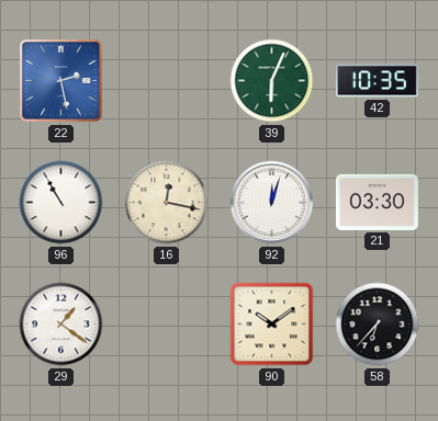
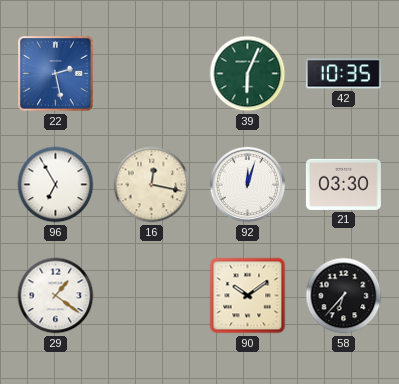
96: 10:55 -> 6:55 (56, 185)
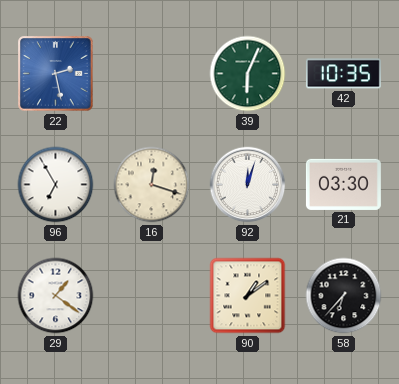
16: 12:17 -> 12:18 (152, 185)
90: 10:09 -> 1:09 (248, 296)
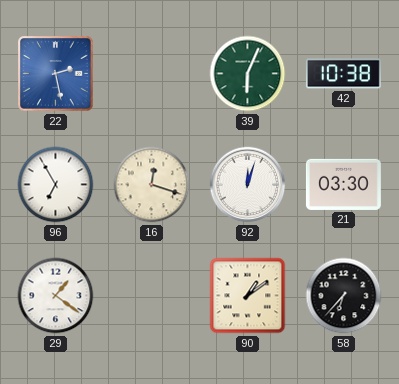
42: 10:35 -> 10:38 (343, 74)
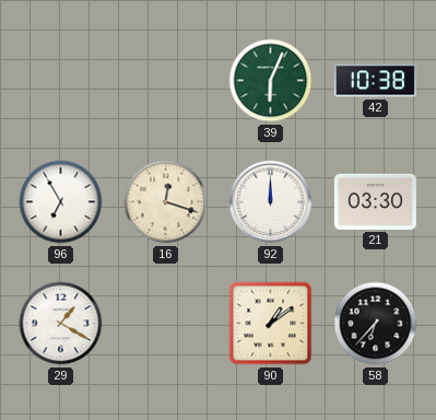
22: 2:28 -> none (56, 74)
92: 12:03 -> 12:00 (271, 202)
29: 1:21 -> 1:20 (61, 324)
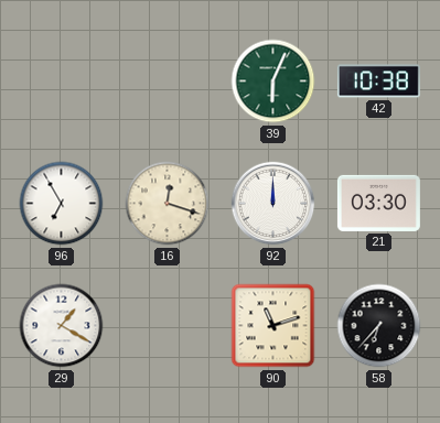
90: 1:09 -> 11:12 (273, 326)
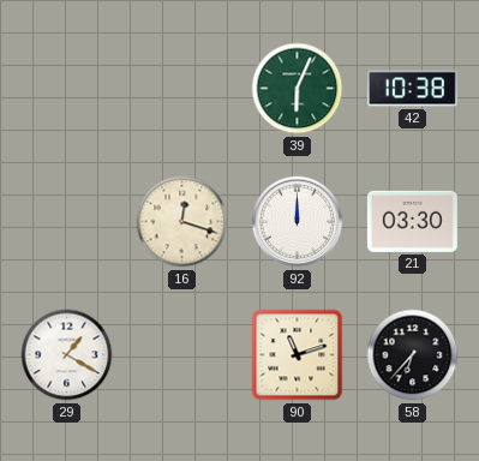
96: 6:55 -> none (62, 204)
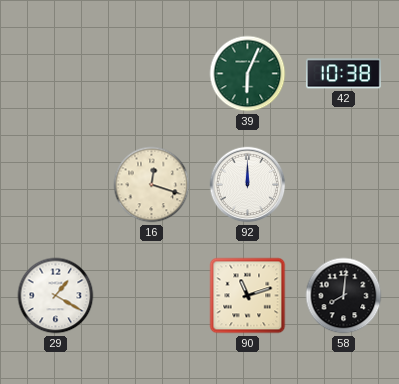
21: 03:30 -> none (412, 221)
58: 6:37 -> 8:01 (344, 296)
